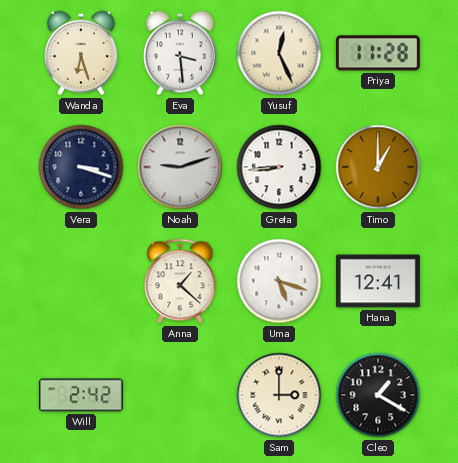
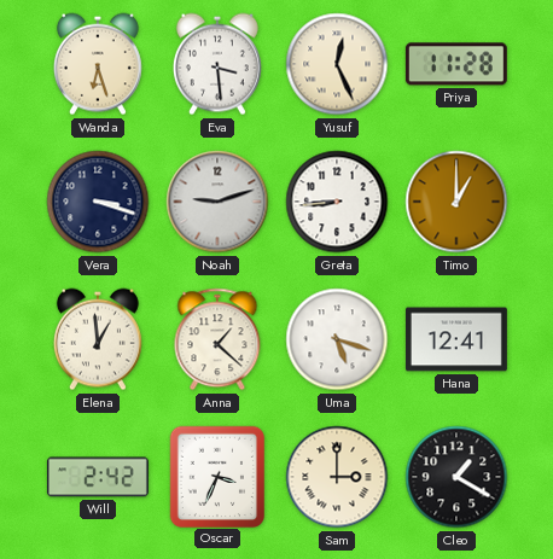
Elena: none -> 12:59 (98, 339)
Oscar: none -> 3:34 (216, 476)
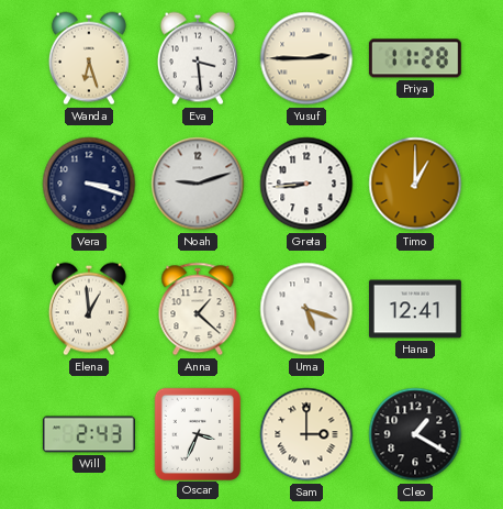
Yusuf: 12:26 -> 2:45 (306, 58)
Will: 2:42 -> 2:43 (89, 434)
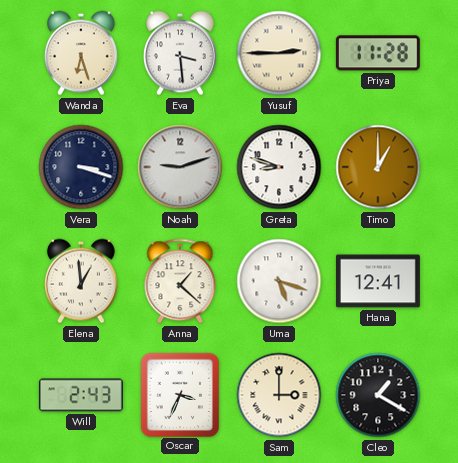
Greta: 8:44 -> 8:48 (279, 167)
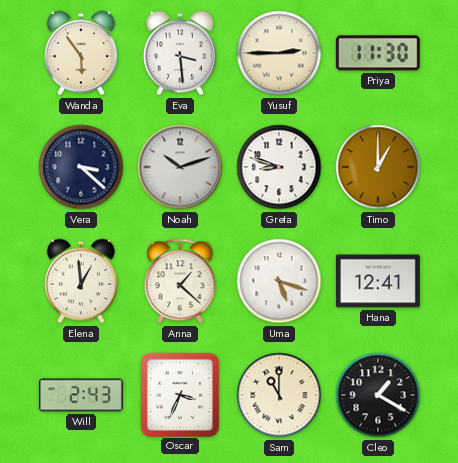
Wanda: 6:27 -> 5:54 (81, 53)
Priya: 11:28 -> 11:30 (378, 53)
Vera: 3:18 -> 3:22 (81, 167)
Noah: 9:12 -> 10:12 (180, 167)
Sam: 3:00 -> 11:00 (279, 395)
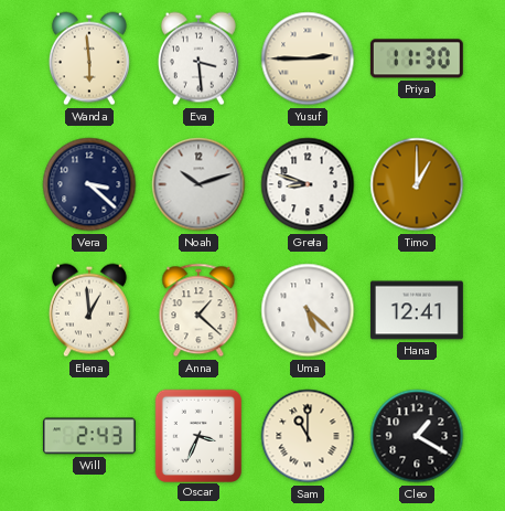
Wanda: 5:54 -> 5:59 (89, 58)
Uma: 5:18 -> 5:22 (308, 310)
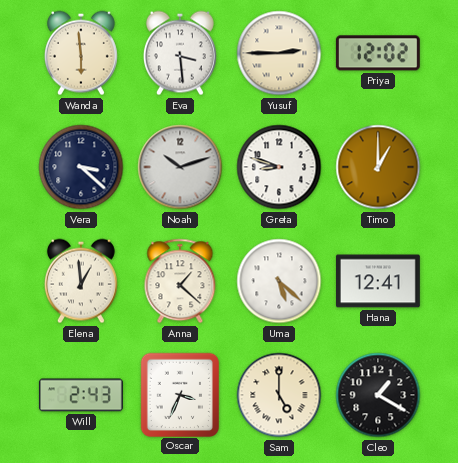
Priya: 11:30 -> 12:02 (378, 53)
Sam: 11:00 -> 5:00 (279, 395)
